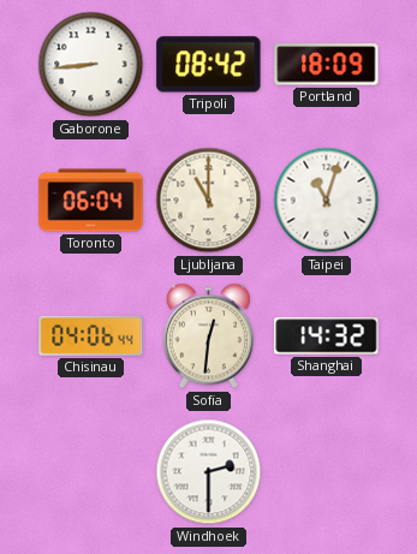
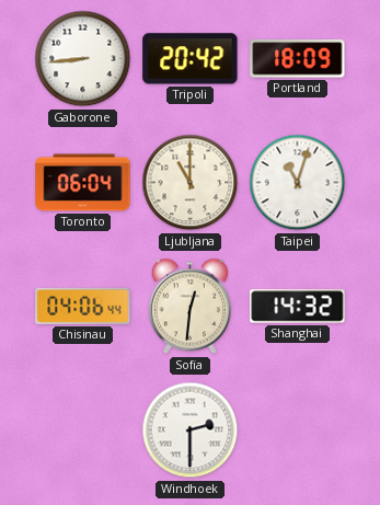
Tripoli: 08:42 -> 20:42 (191, 59)
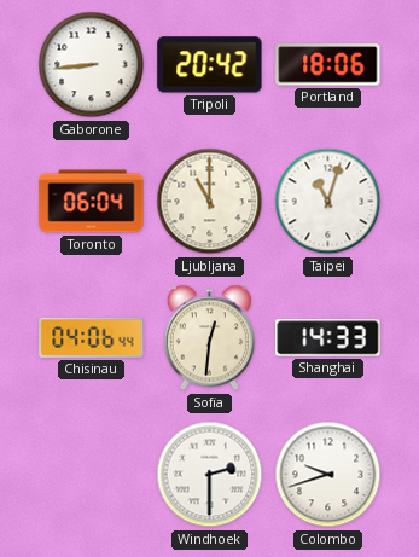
Portland: 18:09 -> 18:06 (328, 65)
Shanghai: 14:32 -> 14:33 (328, 338)
Colombo: none -> 9:42 (328, 475)
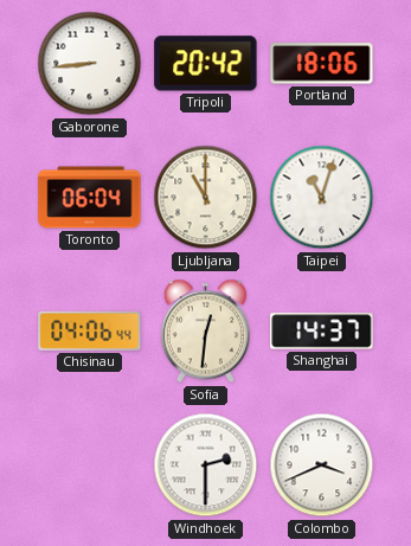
Shanghai: 14:33 -> 14:37 (322, 332)
Colombo: 9:42 -> 3:41 (322, 465)
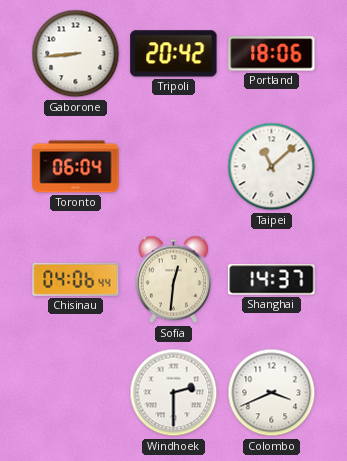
Ljubljana: 11:00 -> none (206, 198)
Taipei: 11:03 -> 11:08 (272, 167)
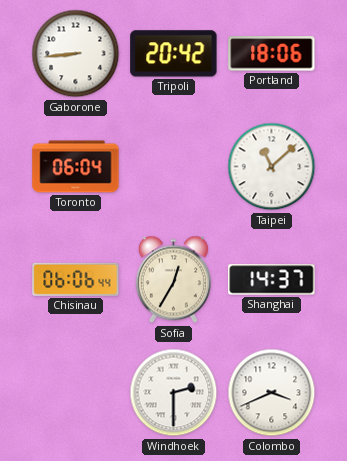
Chisinau: 04:06 -> 06:06 (76, 279)
Sofia: 12:31 -> 12:35 (173, 280)
